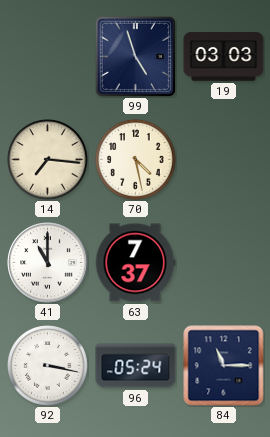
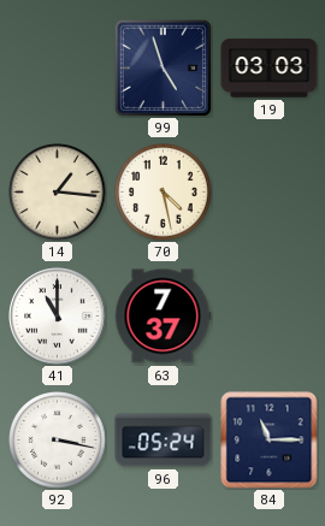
14: 7:16 -> 1:16 (58, 193)
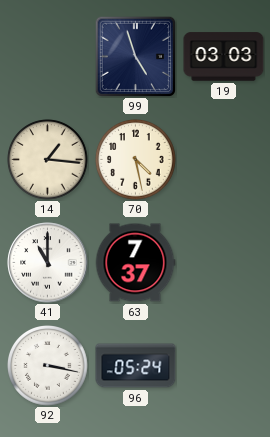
84: 11:15 -> none (270, 441)
